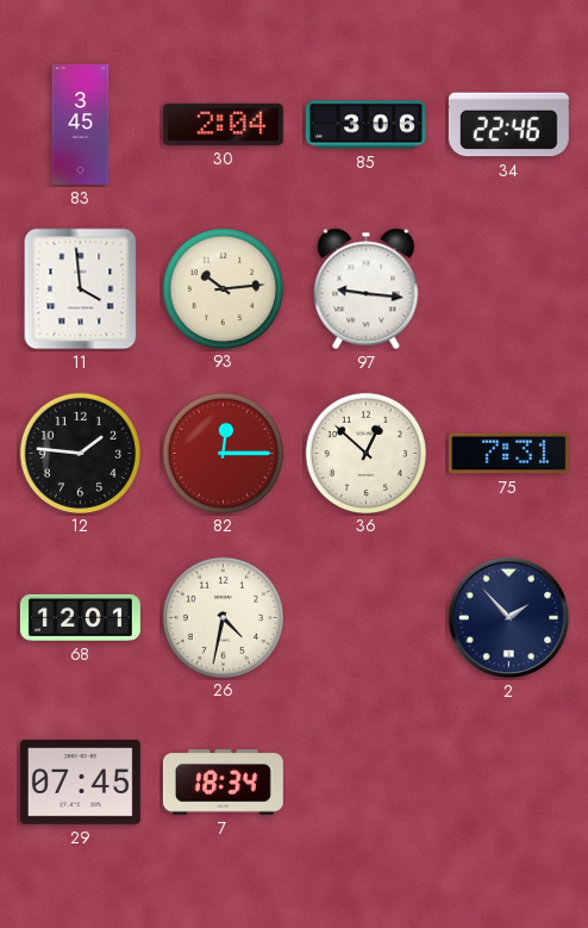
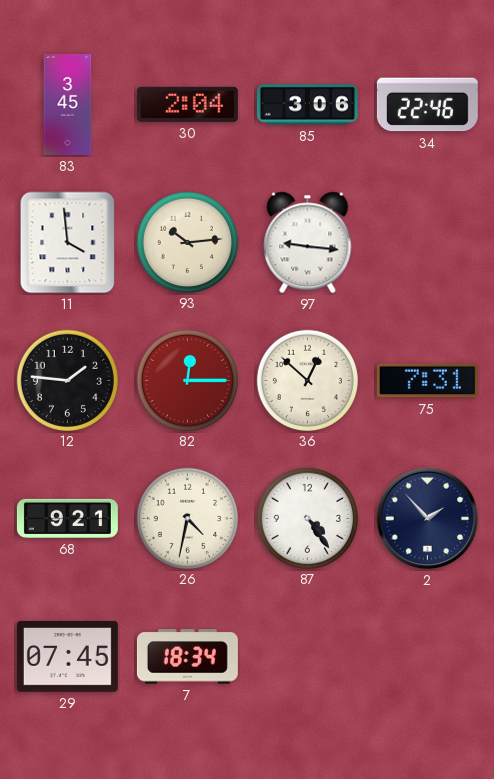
68: 12:01 -> 9:21 (67, 518)
87: none -> 4:24 (307, 518)
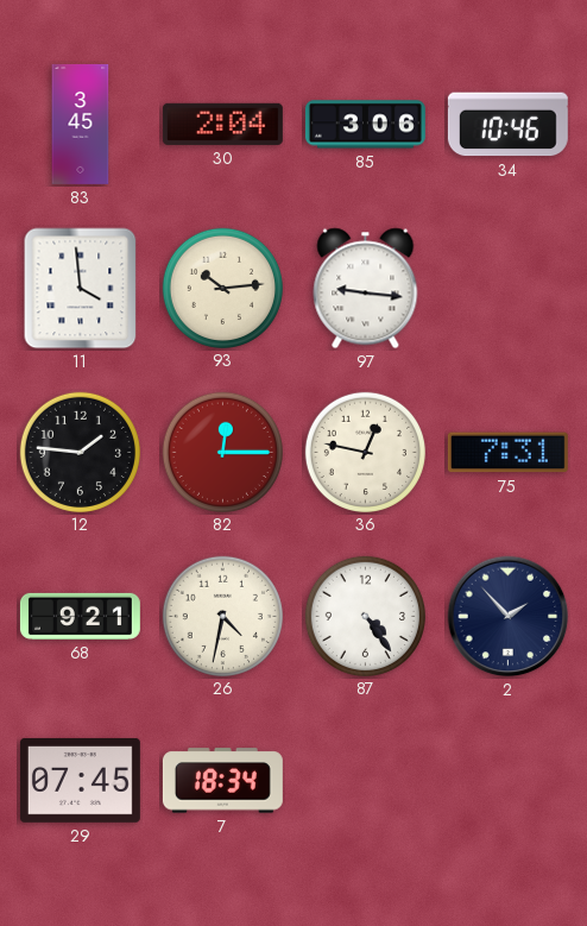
34: 22:46 -> 10:46 (507, 125)
36: 12:52 -> 12:47 (365, 452)
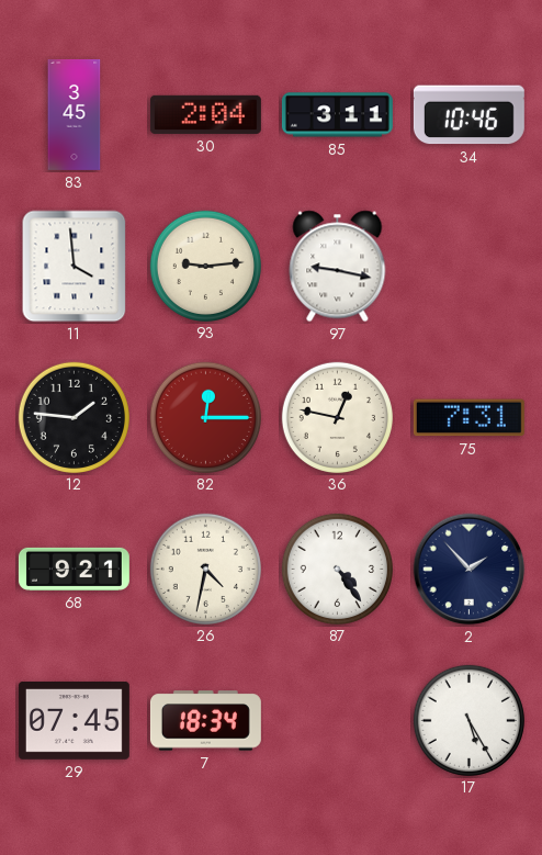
85: 3:06 -> 3:11 (337, 115)
93: 10:14 -> 9:14 (205, 266)
97: 9:16 -> 9:17 (338, 267)
17: none -> 5:25 (468, 720)
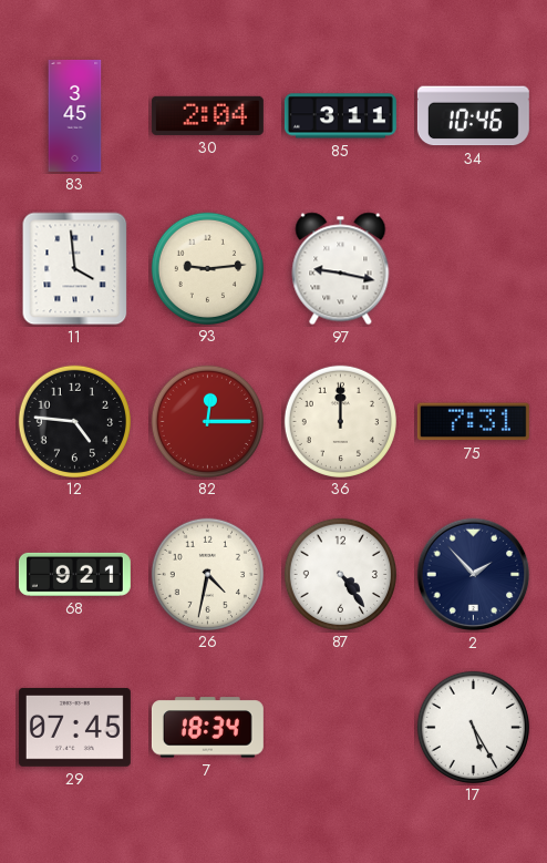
12: 1:46 -> 4:46 (74, 421)
36: 12:47 -> 12:00 (340, 421)
